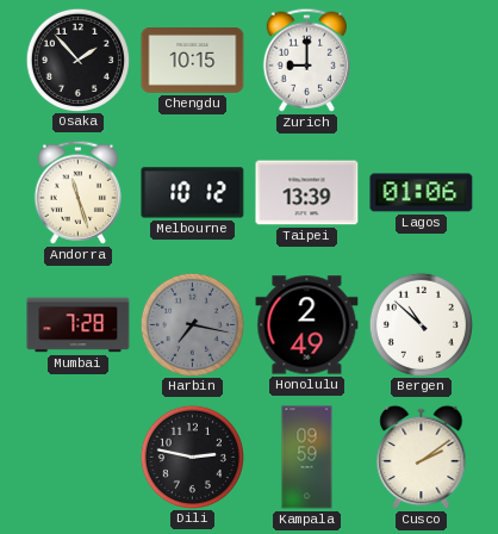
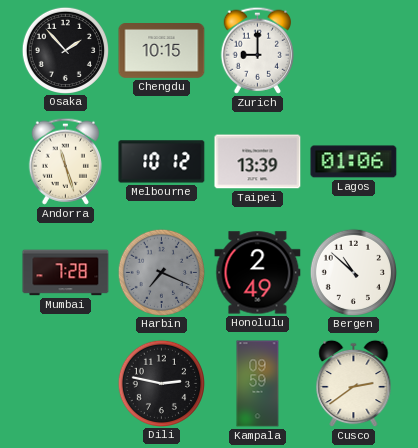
Harbin: 7:17 -> 7:19 (161, 272)
Cusco: 2:09 -> 2:39 (354, 384)
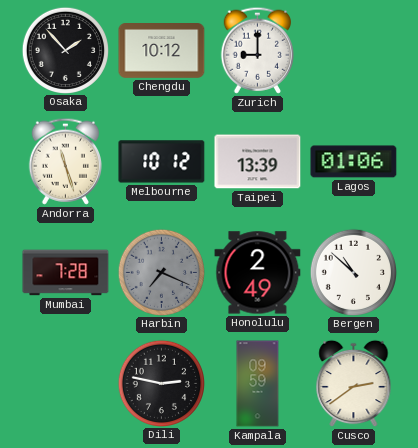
Chengdu: 10:15 -> 10:12 (162, 51)
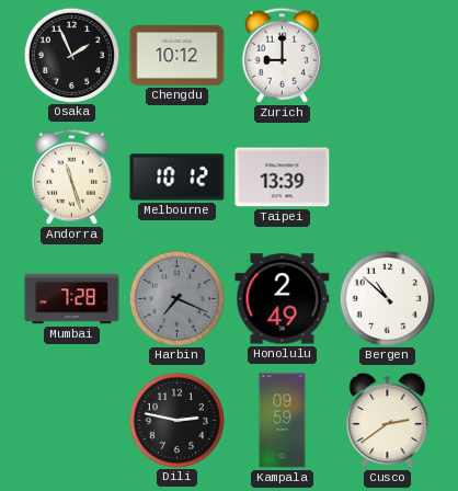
Osaka: 1:53 -> 1:56 (71, 55)
Lagos: 01:06 -> none (354, 162)
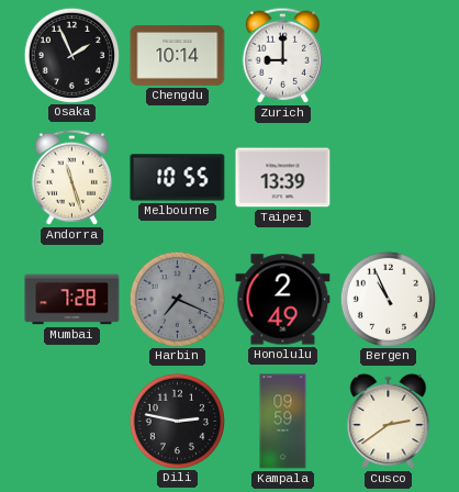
Chengdu: 10:12 -> 10:14 (178, 56)
Melbourne: 10:12 -> 10:55 (178, 178)
Bergen: 10:52 -> 10:56 (388, 299)
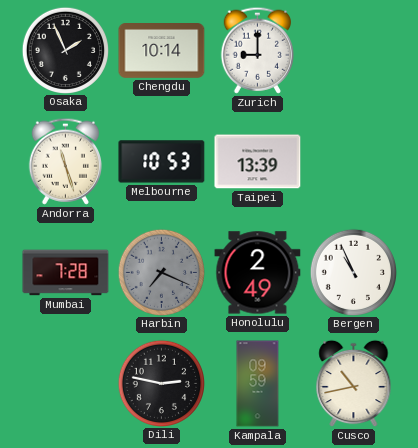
Melbourne: 10:55 -> 10:53 (162, 162)
Cusco: 2:39 -> 10:43 (354, 384)
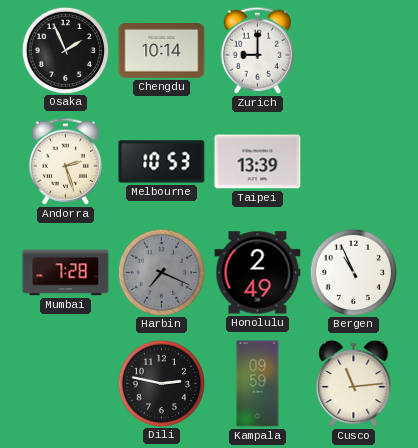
Andorra: 11:27 -> 2:27 (65, 161)
Cusco: 10:43 -> 11:14 (354, 384)
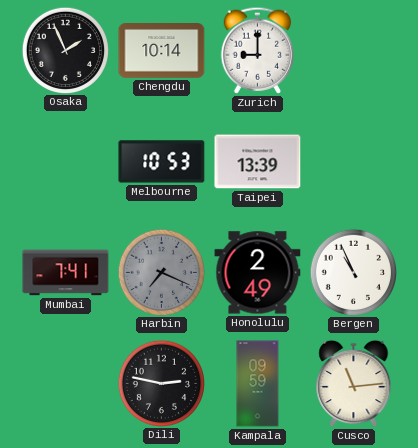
Andorra: 2:27 -> none (65, 161)
Mumbai: 7:28 -> 7:41 (66, 273)
